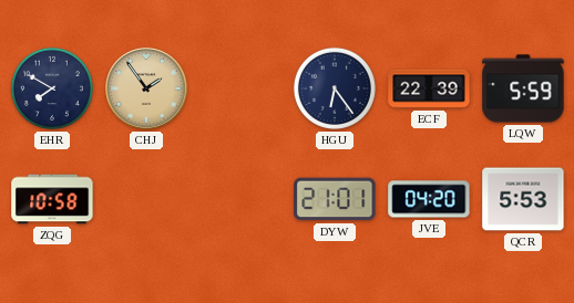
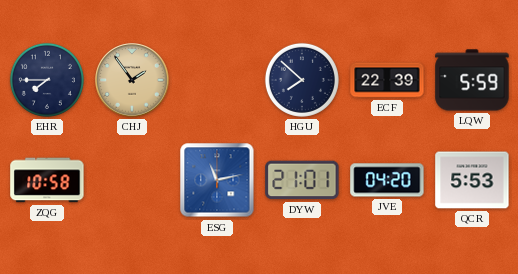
EHR: 7:50 -> 7:45 (47, 80)
HGU: 6:24 -> 7:52 (302, 80)
ESG: none -> 11:13 (217, 180)
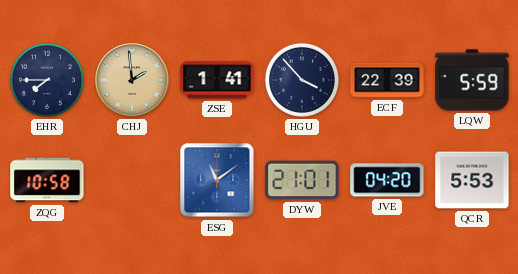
CHJ: 1:54 -> 1:59 (132, 80)
ZSE: none -> 1:41 (217, 80)
HGU: 7:52 -> 3:53 (302, 80)
ESG: 11:13 -> 11:09 (217, 180)
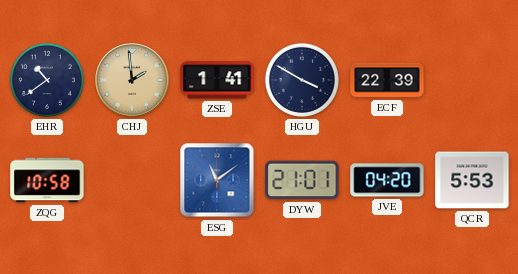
EHR: 7:45 -> 10:39 (47, 80)
HGU: 3:53 -> 3:50 (302, 80)
LQW: 5:59 -> none (472, 80)
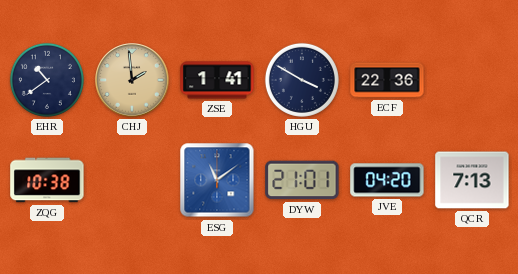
ECF: 22:39 -> 22:36 (387, 80)
ZQG: 10:58 -> 10:38 (47, 180)
QCR: 5:53 -> 7:13 (472, 180)
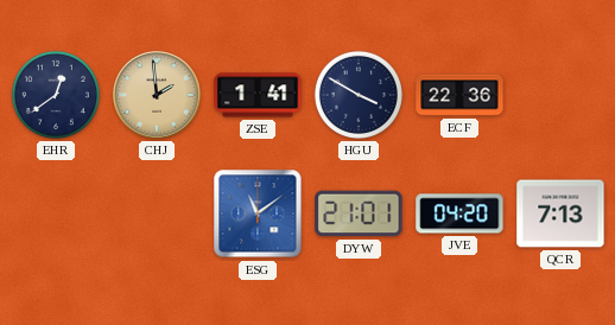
EHR: 10:39 -> 12:39 (56, 95)
ZQG: 10:38 -> none (47, 180)
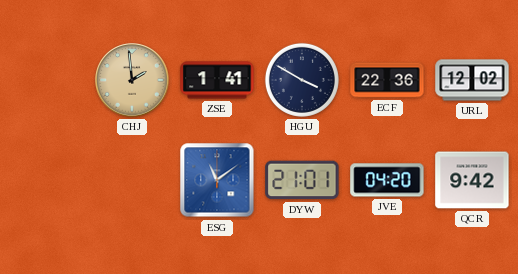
EHR: 12:39 -> none (56, 95)
URL: none -> 12:02 (472, 80)
QCR: 7:13 -> 9:42 (472, 180)
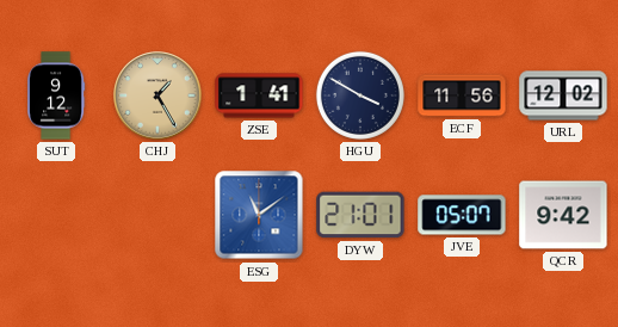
SUT: none -> 9:12 (57, 95)
CHJ: 1:59 -> 1:25 (157, 95)
ECF: 22:36 -> 11:56 (462, 95)
JVE: 04:20 -> 05:07 (462, 215)
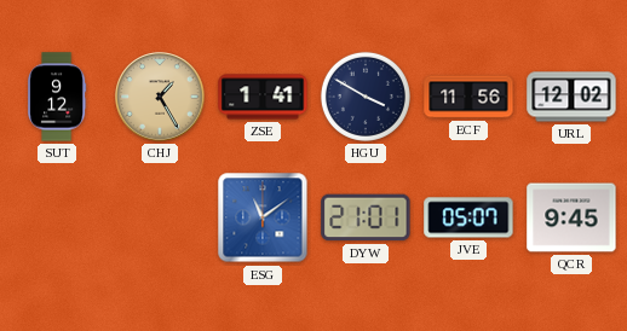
QCR: 9:42 -> 9:45 (571, 217)
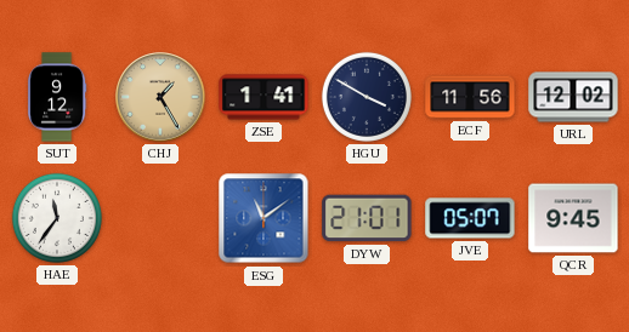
HAE: none -> 11:36 (57, 218)
